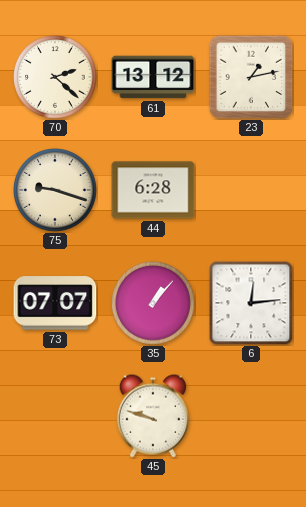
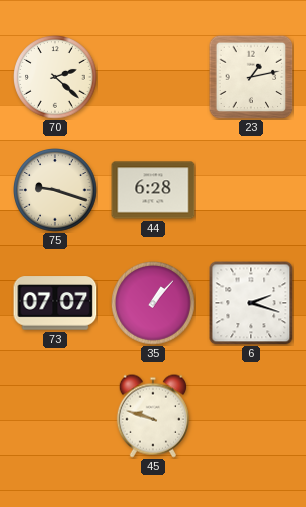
61: 13:12 -> none (153, 77)
6: 12:14 -> 2:18 (251, 303)
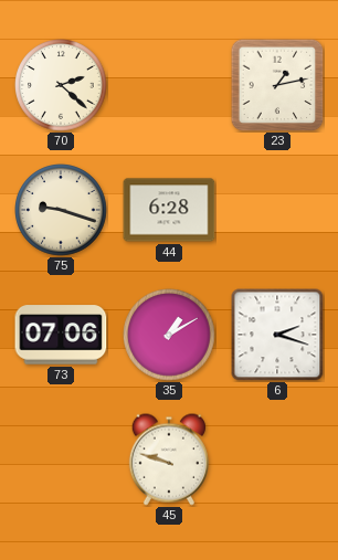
73: 07:07 -> 07:06 (61, 335)
35: 1:07 -> 1:10 (169, 336)
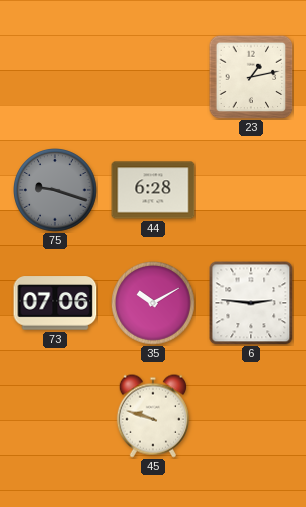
70: 2:22 -> none (61, 86)
75 dial: cream -> grey (55, 191)
35: 1:10 -> 10:10 (153, 304)
6: 2:18 -> 2:46 (251, 303)
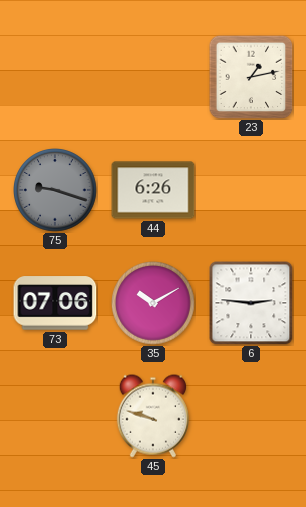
44: 6:28 -> 6:26 (153, 190)
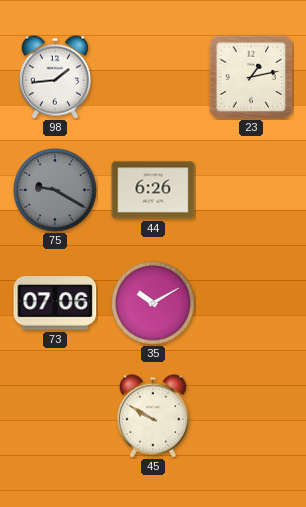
98: none -> 1:44 (55, 77)
75: 9:18 -> 9:20 (55, 191)
6: 2:46 -> none (251, 303)
45: 9:48 -> 9:50 (153, 416)
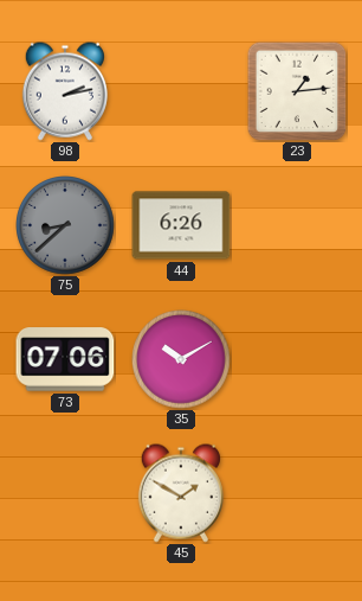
98: 1:44 -> 2:13 (65, 91)
23: 1:13 -> 1:14 (297, 91)
75: 9:20 -> 8:38 (65, 226)
45: 9:50 -> 1:50 (181, 493)
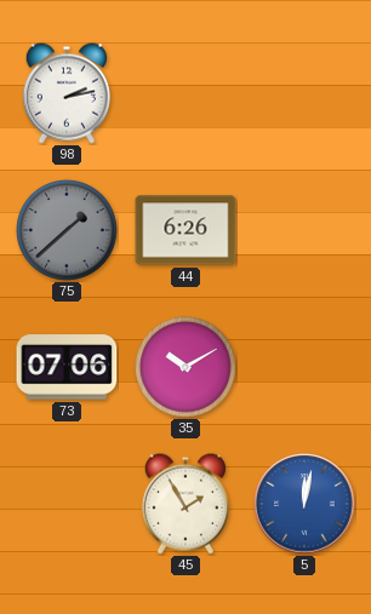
23: 1:14 -> none (297, 91)
75: 8:38 -> 1:38 (67, 231)
45: 1:50 -> 1:55 (185, 504)
5: none -> 12:02 (304, 504)
